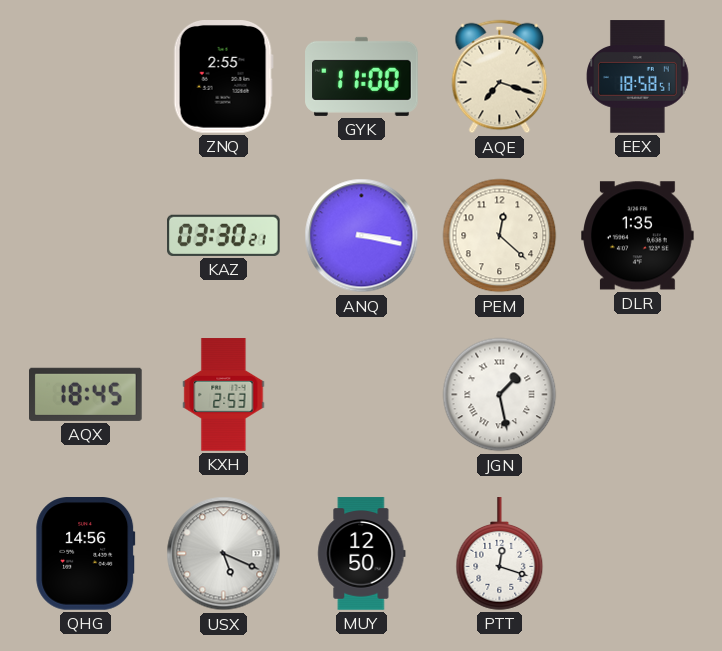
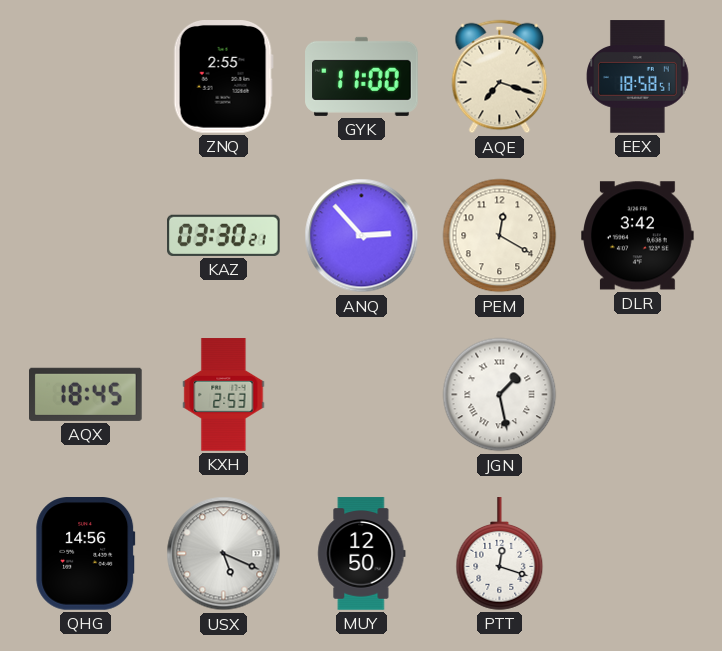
ANQ: 3:17 -> 2:53 (362, 236)
PEM: 12:22 -> 12:20 (500, 236)
DLR: 1:35 -> 3:42 (638, 236)
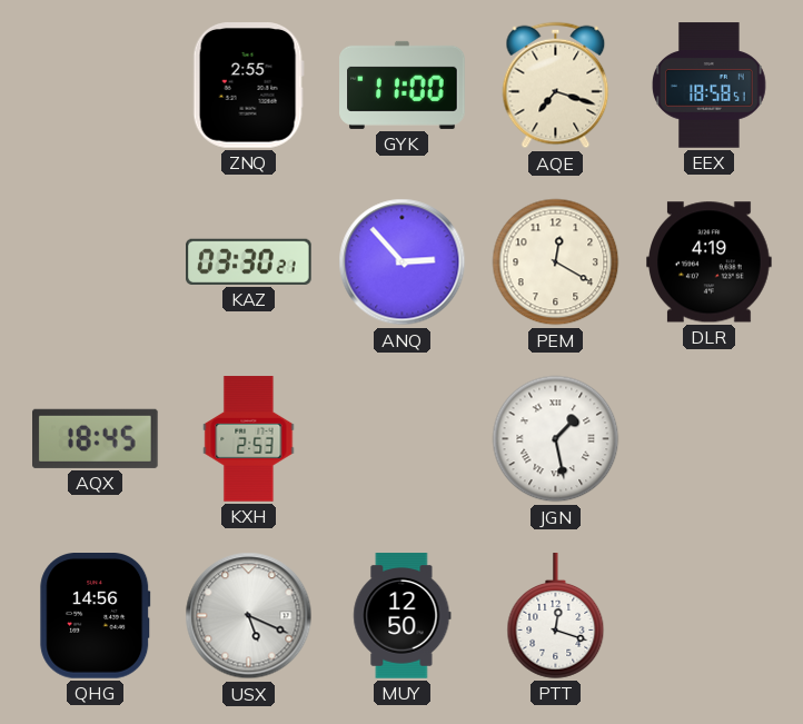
DLR: 3:42 -> 4:19 (710, 262)
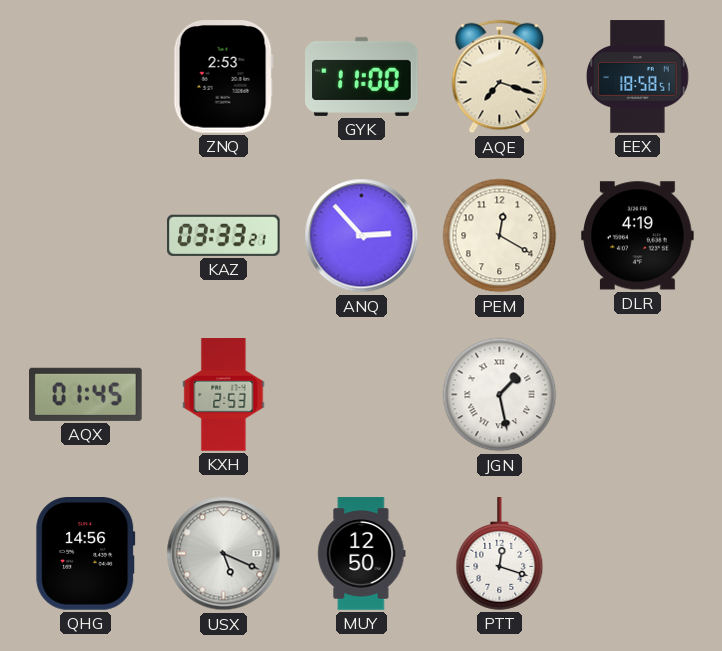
ZNQ: 2:55 -> 2:53 (223, 77)
KAZ: 03:30 -> 03:33 (224, 235)
AQX: 18:45 -> 01:45 (86, 394)
